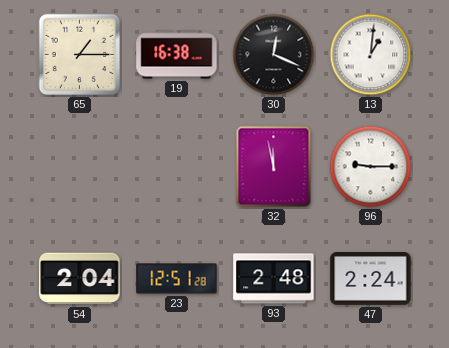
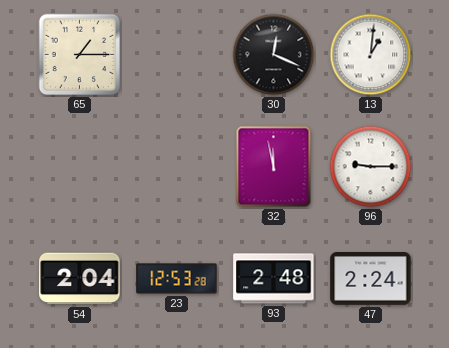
19: 16:38 -> none (177, 55)
23: 12:51 -> 12:53 (177, 279)
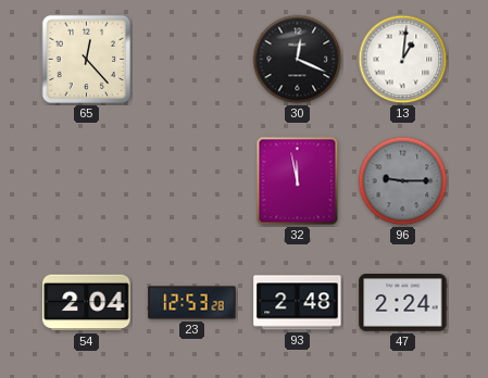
65: 1:15 -> 12:23 (87, 60)
96 dial: white -> grey (403, 181)
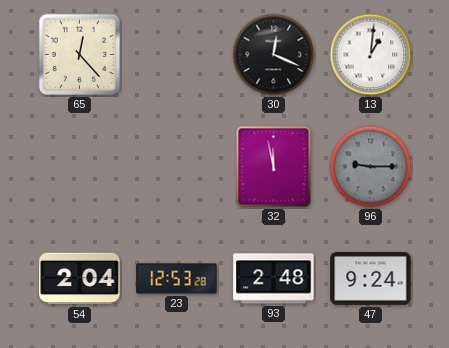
47: 2:24 -> 9:24 (371, 279)
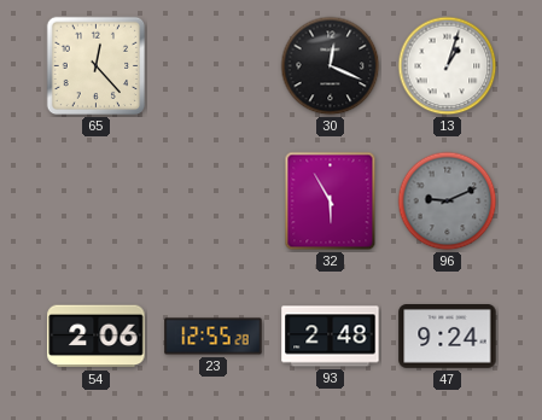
13: 1:01 -> 1:03 (448, 66)
32: 11:58 -> 5:55 (331, 202)
96: 9:15 -> 9:11 (448, 202)
54: 2:04 -> 2:06 (97, 337)
23: 12:53 -> 12:55 (214, 337)
